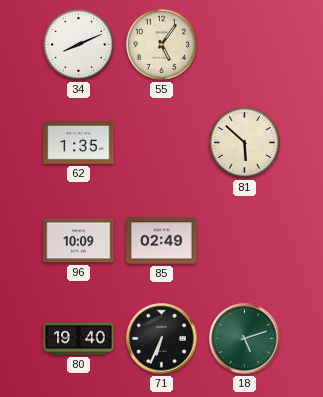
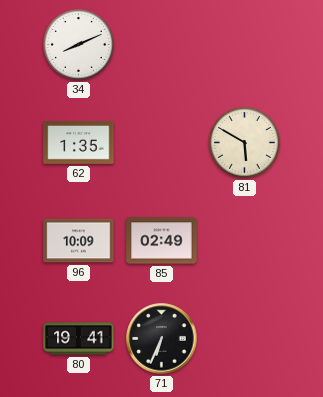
55: 5:06 -> none (161, 44)
81: 5:52 -> 5:50 (244, 142)
80: 19:40 -> 19:41 (79, 339)
18: 5:12 -> none (245, 339)
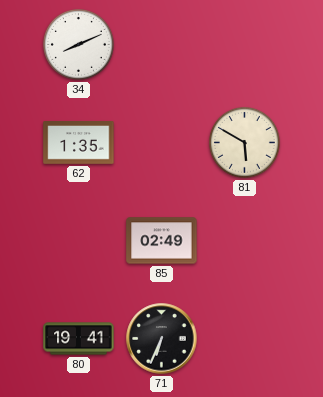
96: 10:09 -> none (79, 241)
